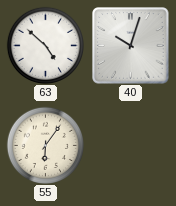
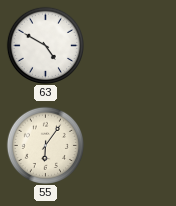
63: 4:52 -> 4:50 (45, 45)
40: 10:03 -> none (131, 46)
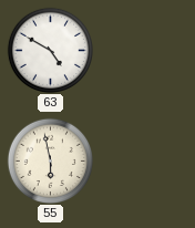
55: 6:06 -> 5:58 (50, 160)
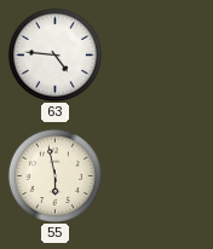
63: 4:50 -> 4:46 (54, 54)
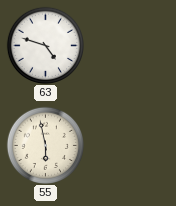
63: 4:46 -> 4:48 (45, 45)
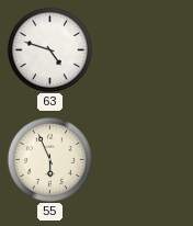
55: 5:58 -> 5:56 (49, 159)
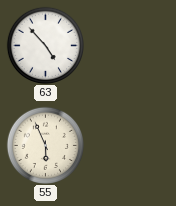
63: 4:48 -> 4:53 (45, 45)
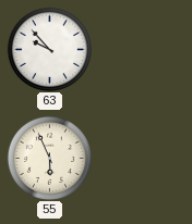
63: 4:53 -> 9:53 (49, 49)
